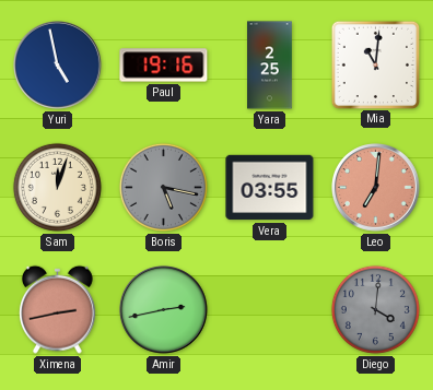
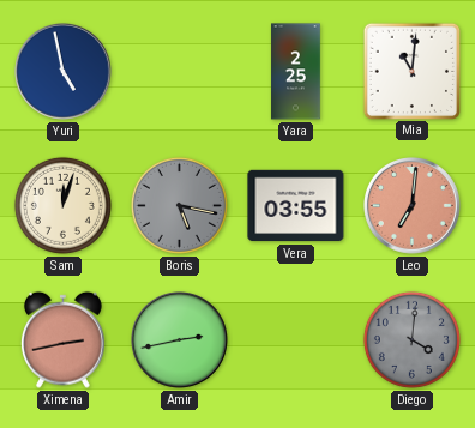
Paul: 19:16 -> none (164, 66)
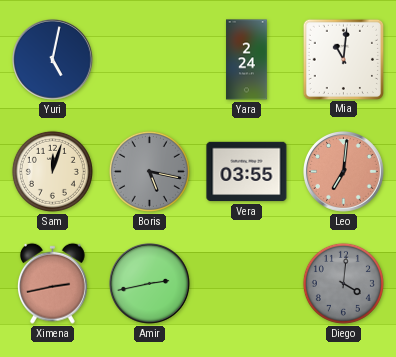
Yuri: 4:58 -> 5:02 (53, 60)
Yara: 2:25 -> 2:24 (247, 60)
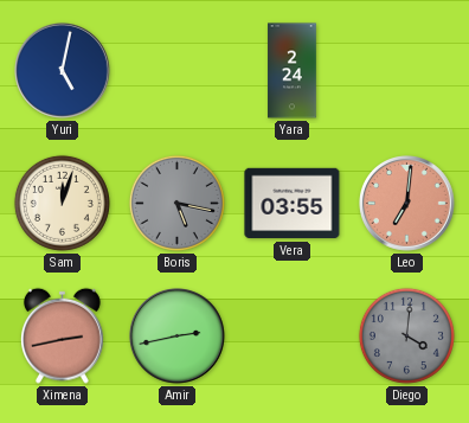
Mia: 11:01 -> none (343, 59)
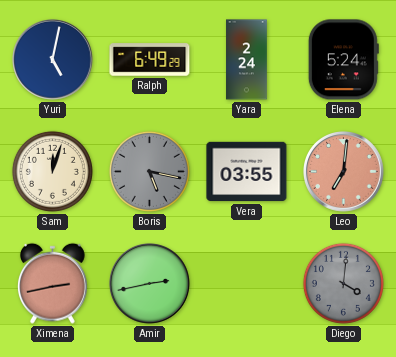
Ralph: none -> 6:49 (150, 60)
Elena: none -> 5:24 (343, 60)
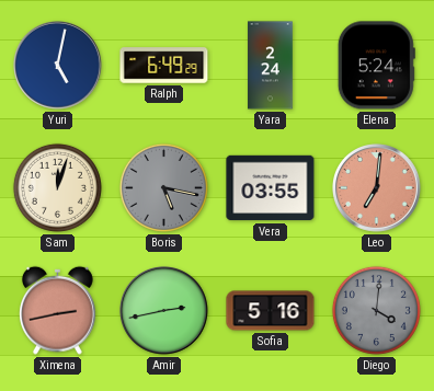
Sofia: none -> 5:16 (271, 311)
